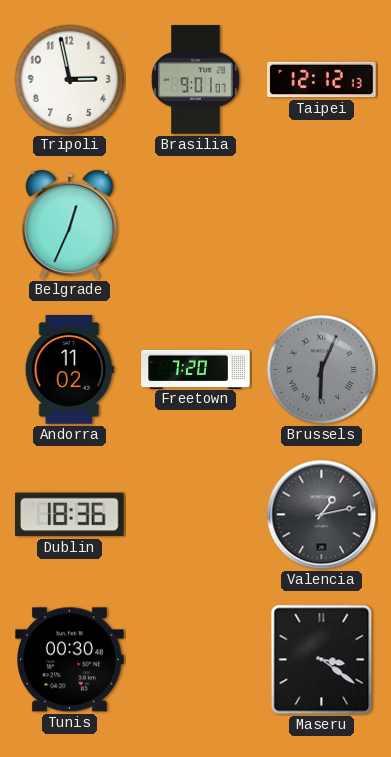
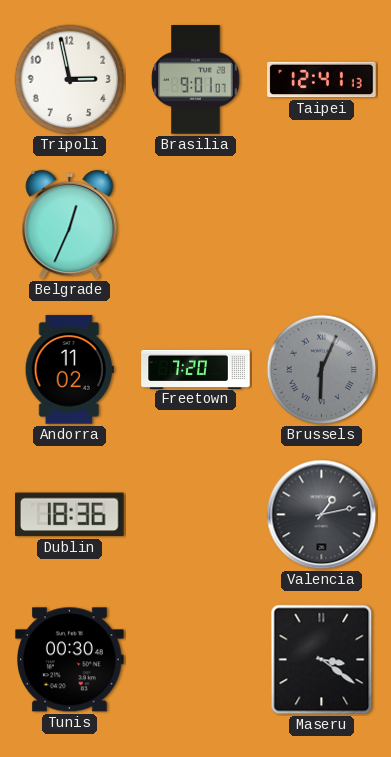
Taipei: 12:12 -> 12:41 (322, 80)
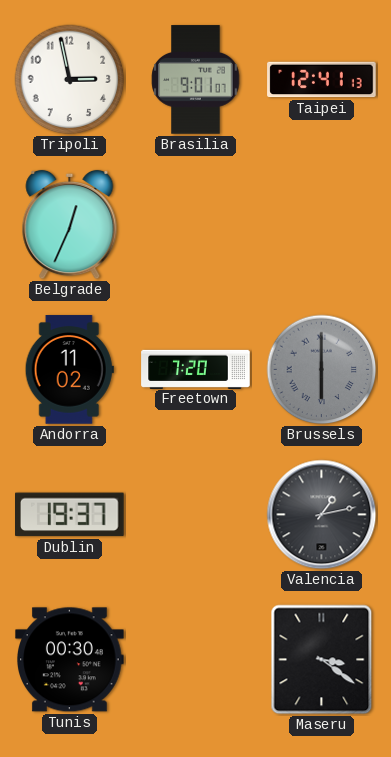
Brussels: 6:04 -> 6:00 (322, 370)
Dublin: 18:36 -> 19:37 (70, 515)
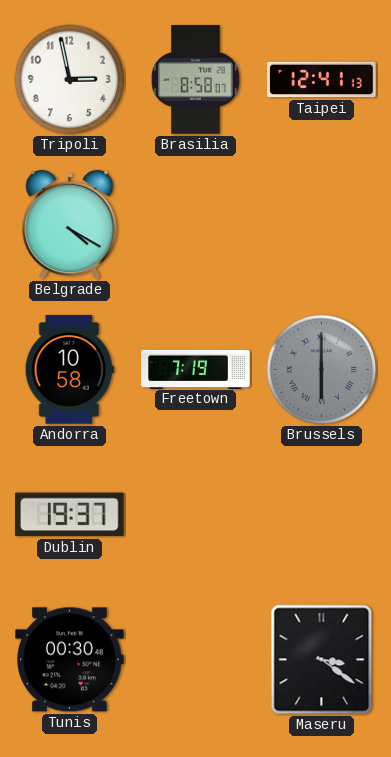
Brasilia: 9:01 -> 8:58 (196, 80)
Belgrade: 12:34 -> 4:20 (70, 225)
Andorra: 11:02 -> 10:58 (69, 370)
Freetown: 7:20 -> 7:19 (196, 369)
Valencia: 1:13 -> none (322, 515)
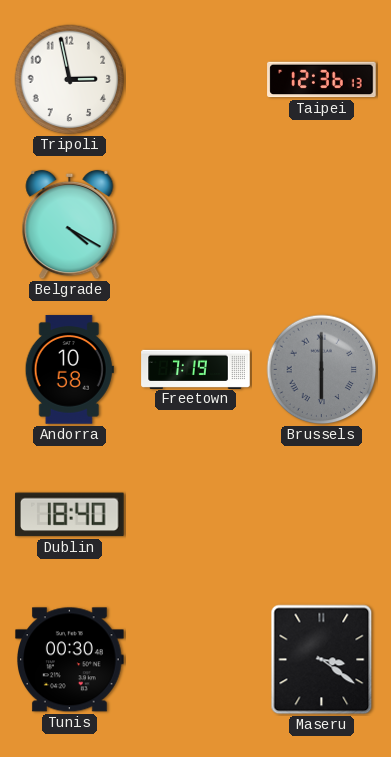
Brasilia: 8:58 -> none (196, 80)
Taipei: 12:41 -> 12:36 (322, 80)
Dublin: 19:37 -> 18:40 (70, 515)
